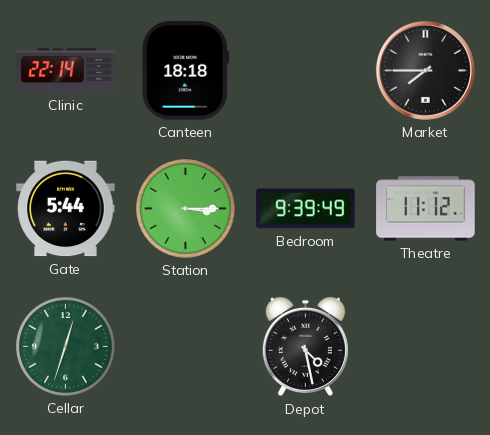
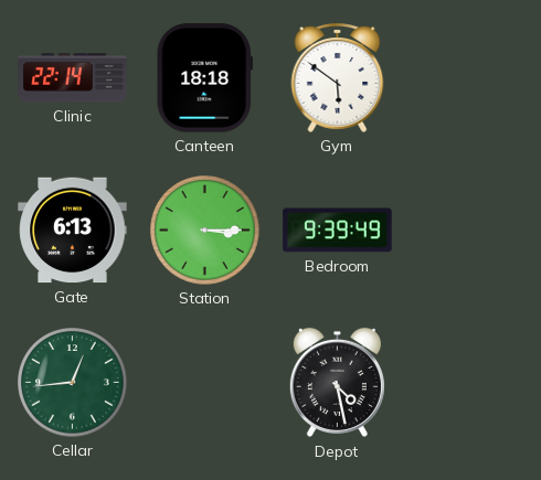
Gym: none -> 5:51 (338, 77)
Market: 7:45 -> none (425, 70)
Gate: 5:44 -> 6:13 (73, 231)
Theatre: 11:12 -> none (426, 209)
Cellar: 12:33 -> 12:44 (73, 383)
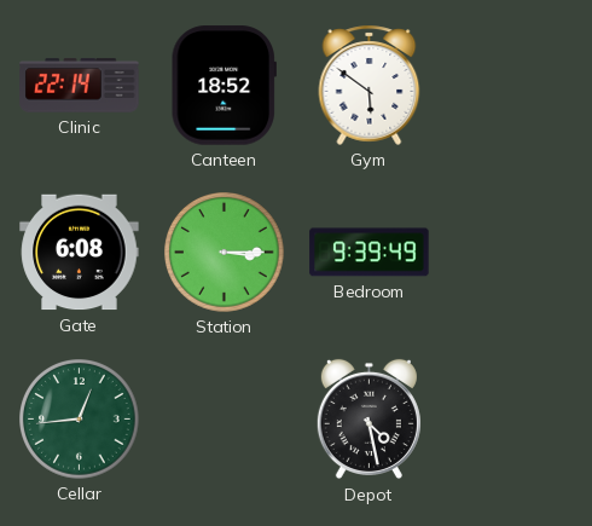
Canteen: 18:18 -> 18:52 (224, 86)
Gate: 6:13 -> 6:08 (80, 253)
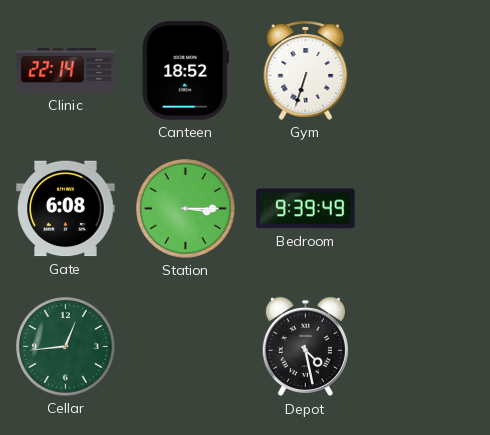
Gym: 5:51 -> 6:33 (306, 70)
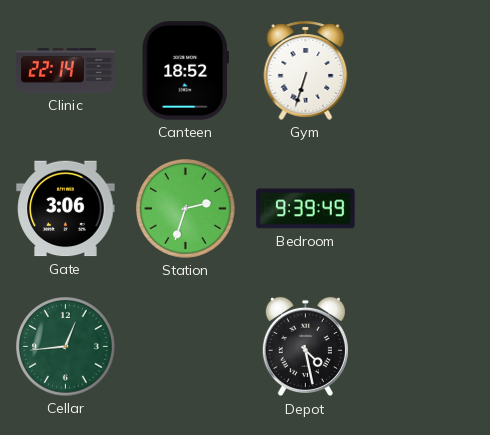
Gate: 6:08 -> 3:06 (66, 209)
Station: 3:15 -> 2:33 (186, 209)
